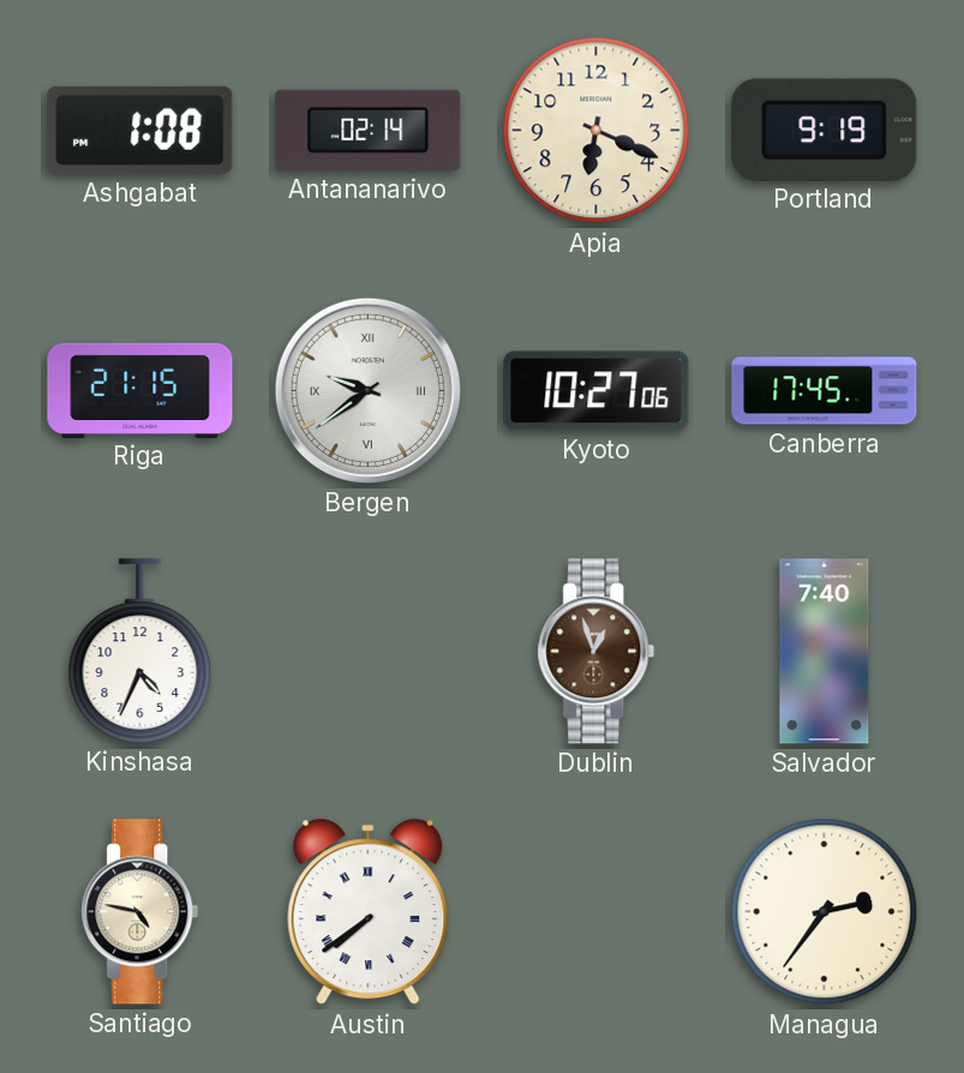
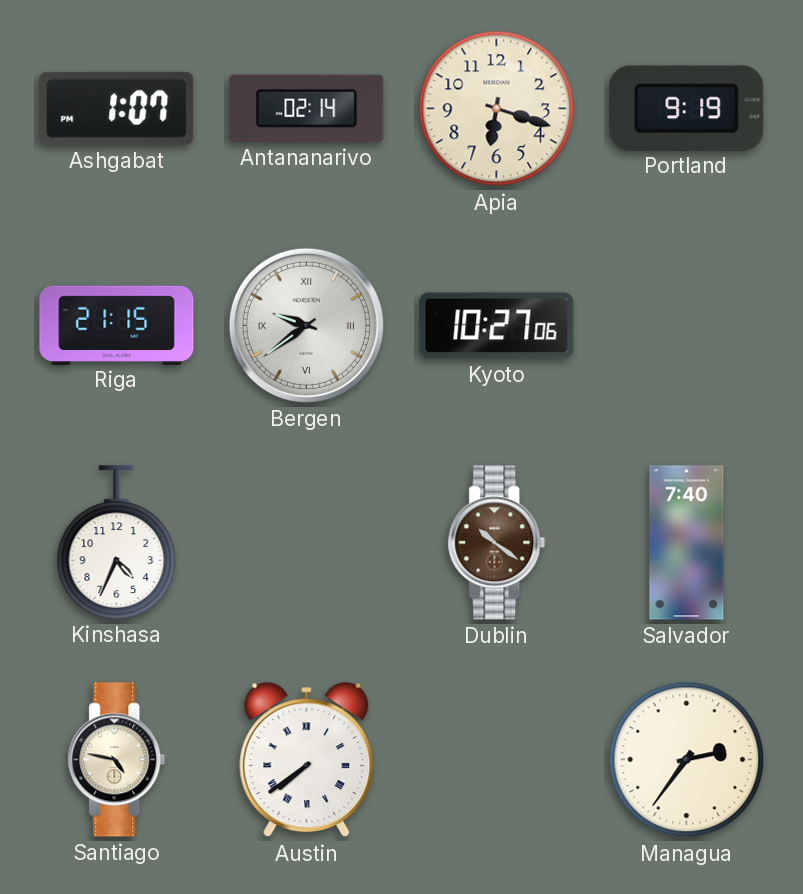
Ashgabat: 1:08 -> 1:07 (117, 108)
Apia: 6:19 -> 6:18 (497, 109)
Canberra: 17:45 -> none (825, 391)
Dublin: 12:57 -> 10:21 (497, 543)
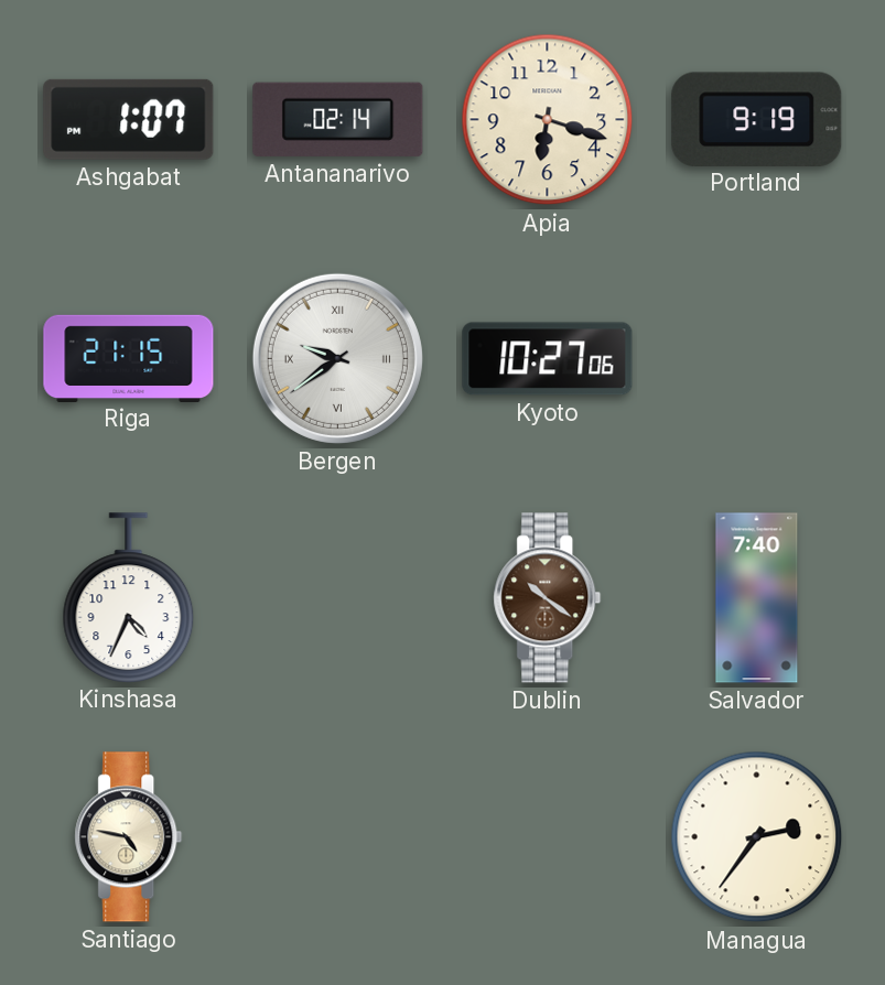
Austin: 7:39 -> none (307, 760)
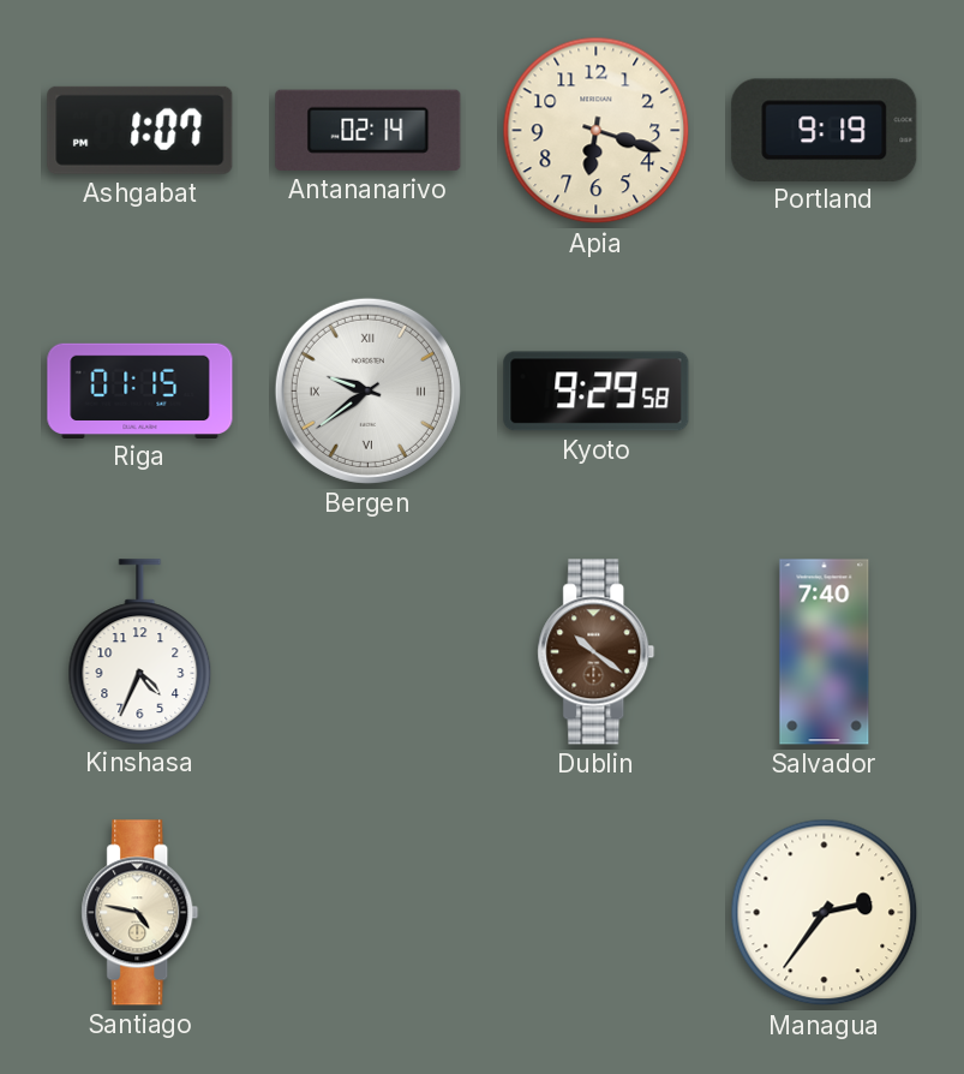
Riga: 21:15 -> 01:15 (140, 390)
Kyoto: 10:27 -> 9:29 (597, 392)
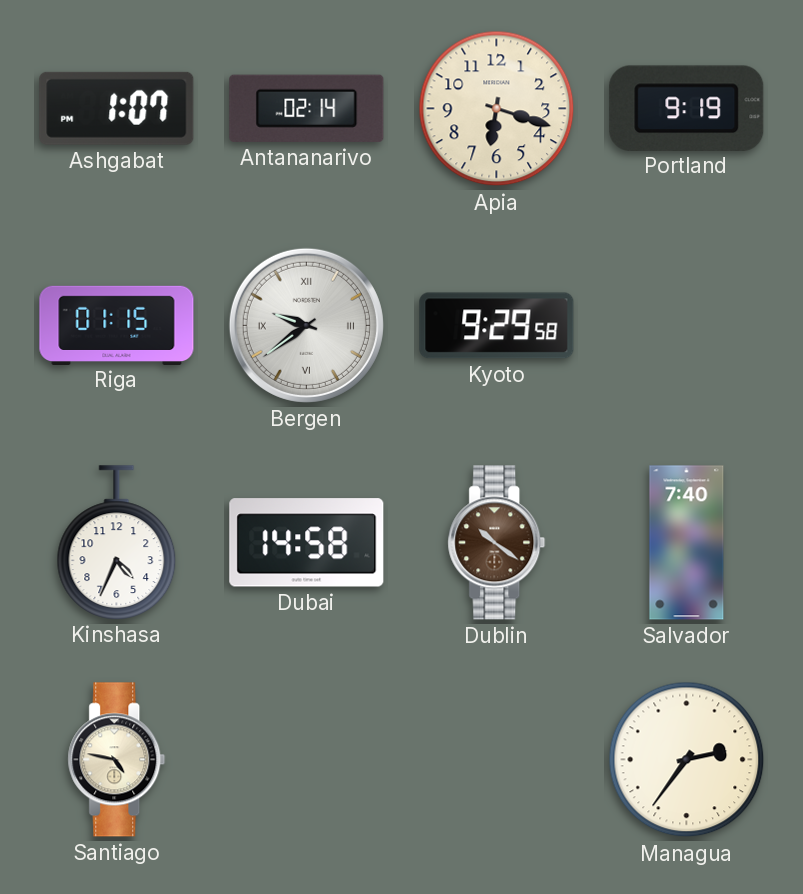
Dubai: none -> 14:58 (307, 543)
